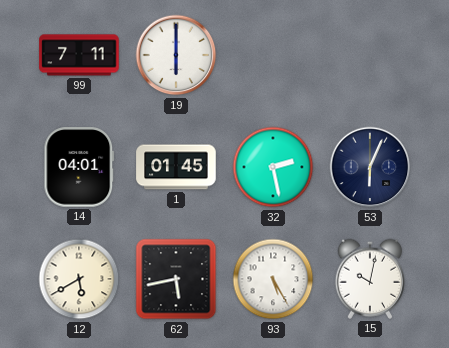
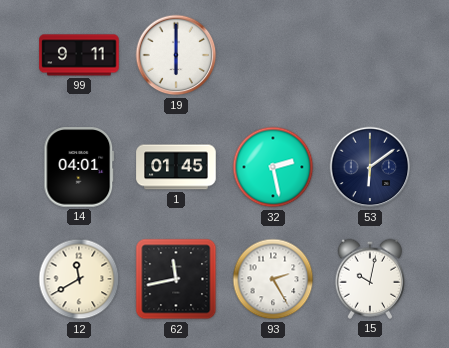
99: 7:11 -> 9:11 (79, 55)
53: 6:04 -> 6:09 (370, 167)
12: 5:40 -> 11:40 (79, 279)
62: 5:43 -> 11:43 (176, 279)
93: 5:25 -> 2:25 (273, 279)
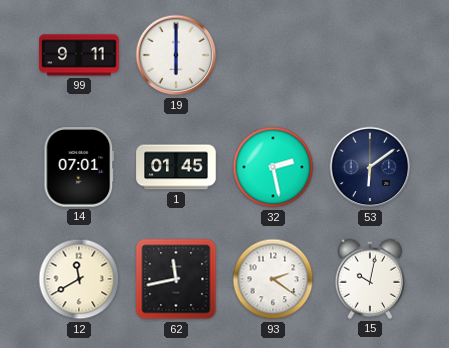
14: 04:01 -> 07:01 (79, 167)
93: 2:25 -> 2:21 (273, 279)
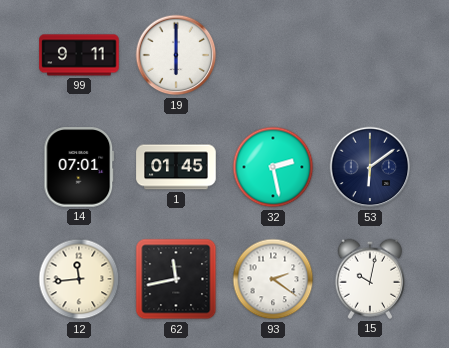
12: 11:40 -> 11:44 (79, 279)
